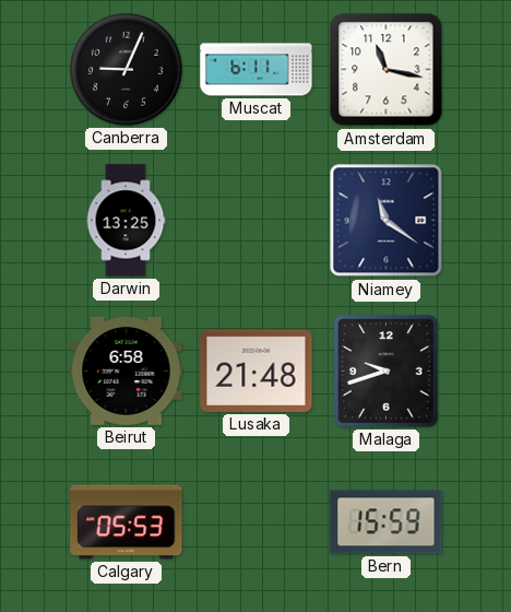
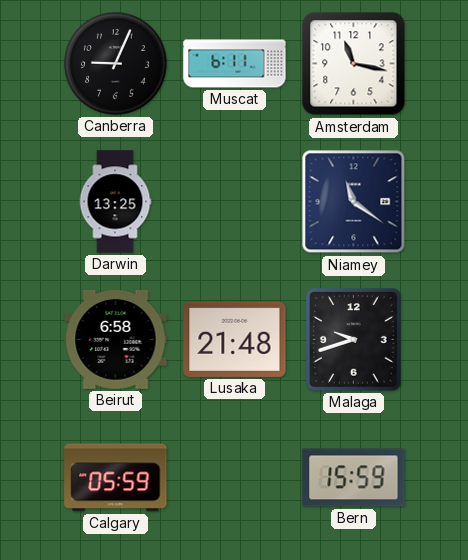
Calgary: 05:53 -> 05:59 (116, 478)
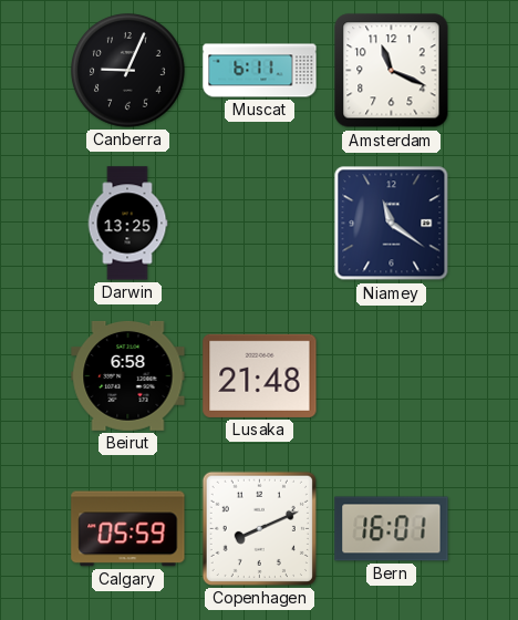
Amsterdam: 11:17 -> 11:19 (392, 71)
Malaga: 9:42 -> none (354, 340)
Copenhagen: none -> 8:11 (259, 528)
Bern: 15:59 -> 16:01 (392, 529)
